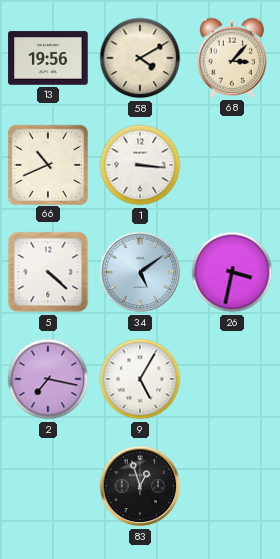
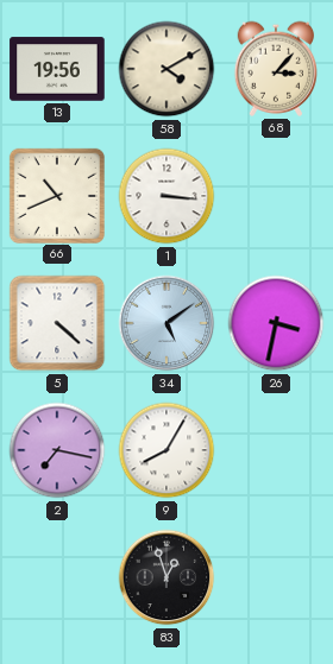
9: 5:05 -> 8:05 (166, 450)
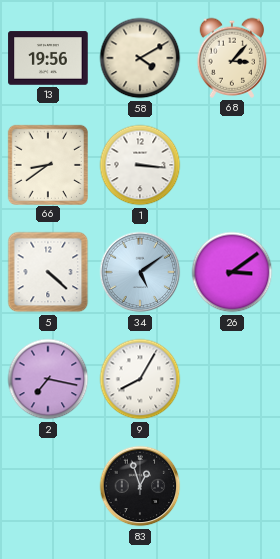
66: 10:41 -> 8:39 (47, 164)
26: 3:32 -> 3:09 (232, 272)
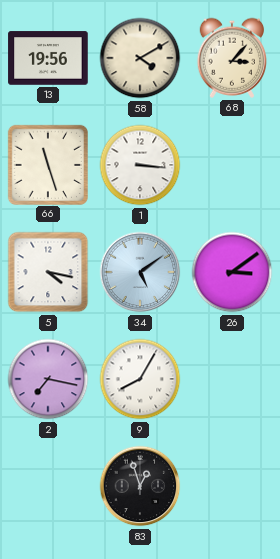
66: 8:39 -> 11:27 (47, 164)
5: 4:22 -> 4:17 (48, 272)
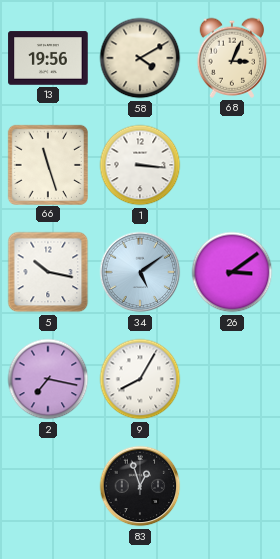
68: 3:07 -> 3:04 (232, 58)
5: 4:17 -> 10:17 (48, 272)
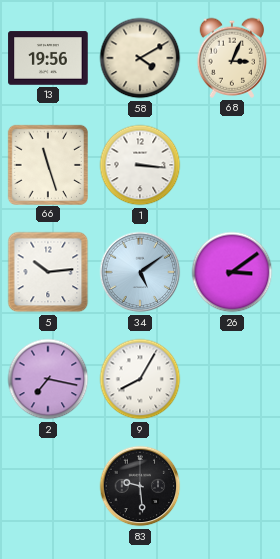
5: 10:17 -> 10:14 (48, 272)
83: 12:57 -> 9:29 (140, 486)
